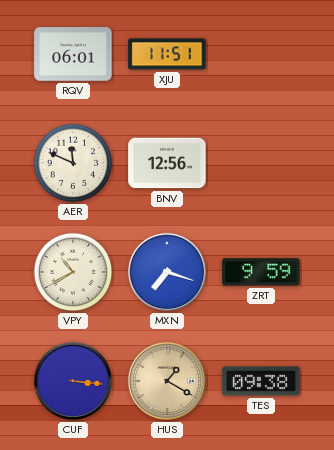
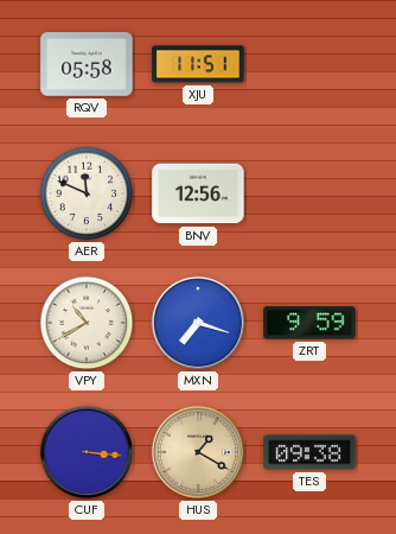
RQV: 06:01 -> 05:58 (87, 64)
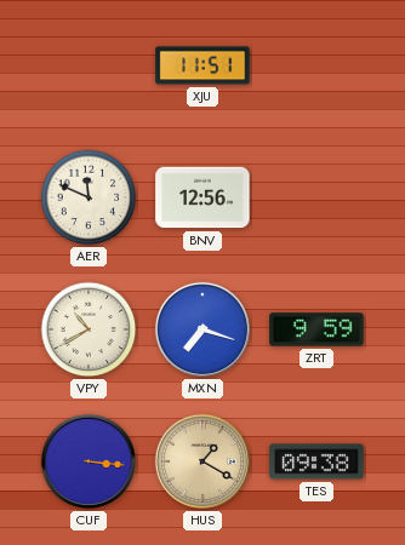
RQV: 05:58 -> none (87, 64)
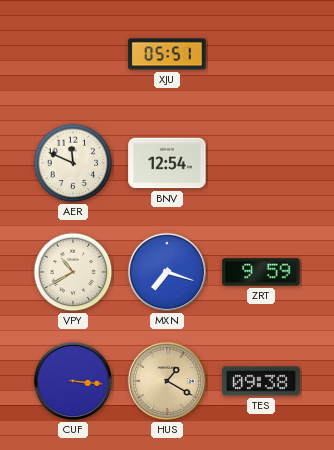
XJU: 11:51 -> 05:51 (167, 54)
BNV: 12:56 -> 12:54 (167, 163)
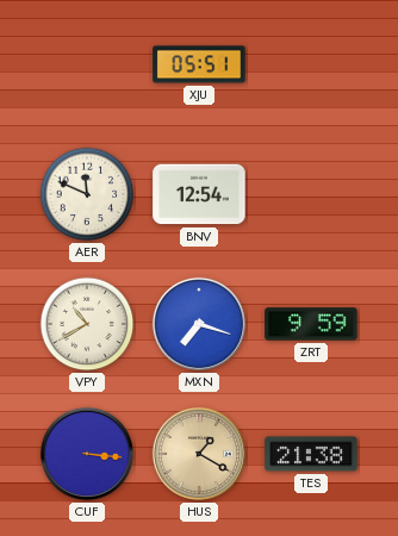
TES: 09:38 -> 21:38 (311, 454)
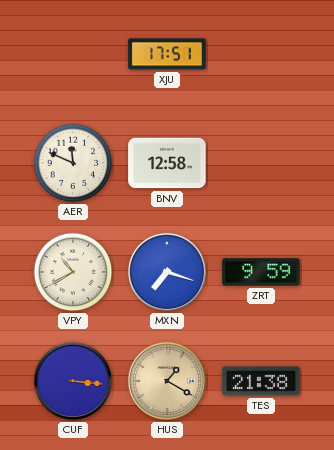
XJU: 05:51 -> 17:51 (167, 54)
BNV: 12:54 -> 12:58 (167, 163)
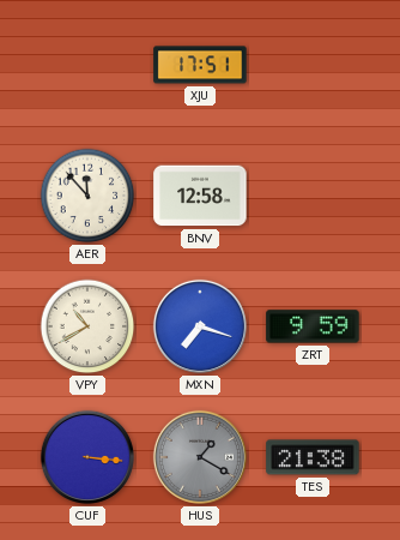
AER: 11:49 -> 11:53 (87, 196)
HUS dial: champagne -> grey (200, 457)
